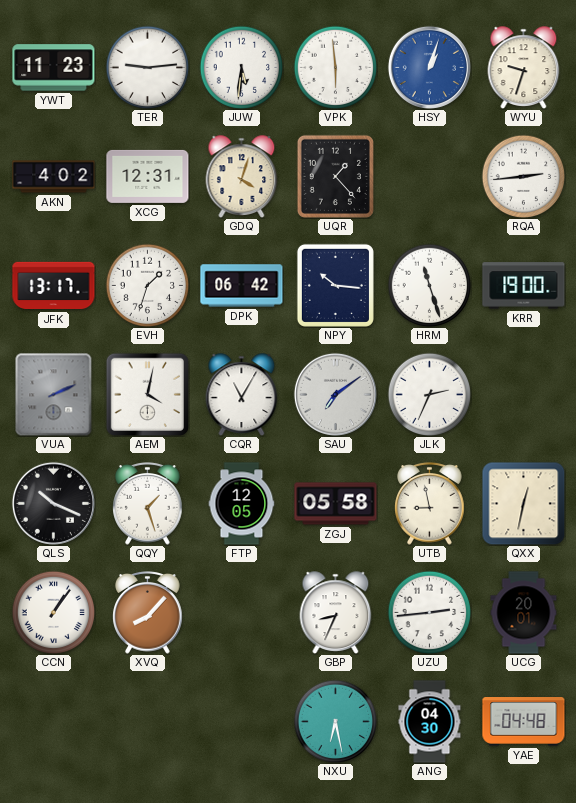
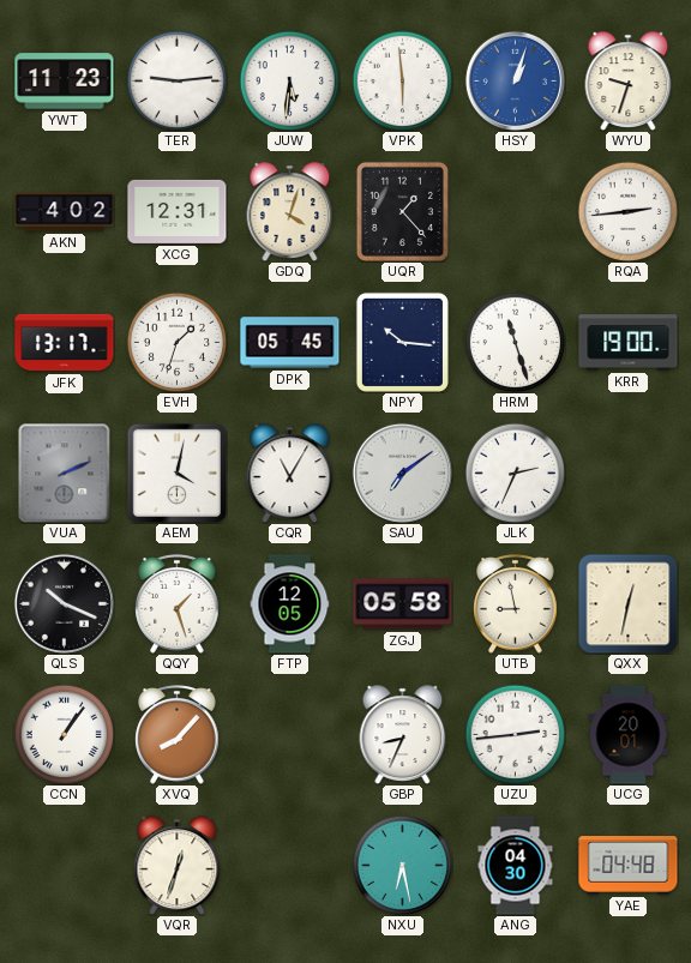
DPK: 06:42 -> 05:45 (290, 343)
VQR: none -> 12:33 (178, 866)
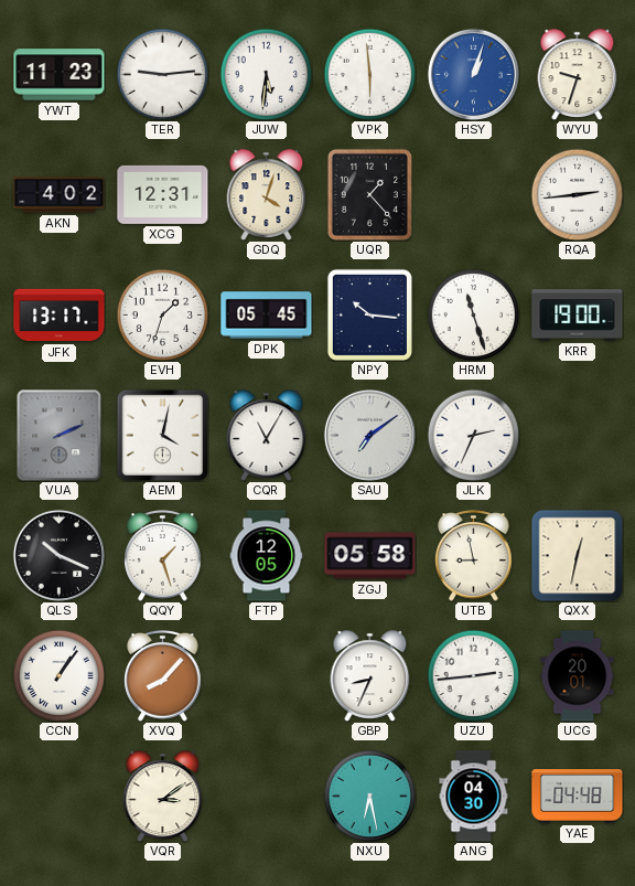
VQR: 12:33 -> 3:09 (163, 797)
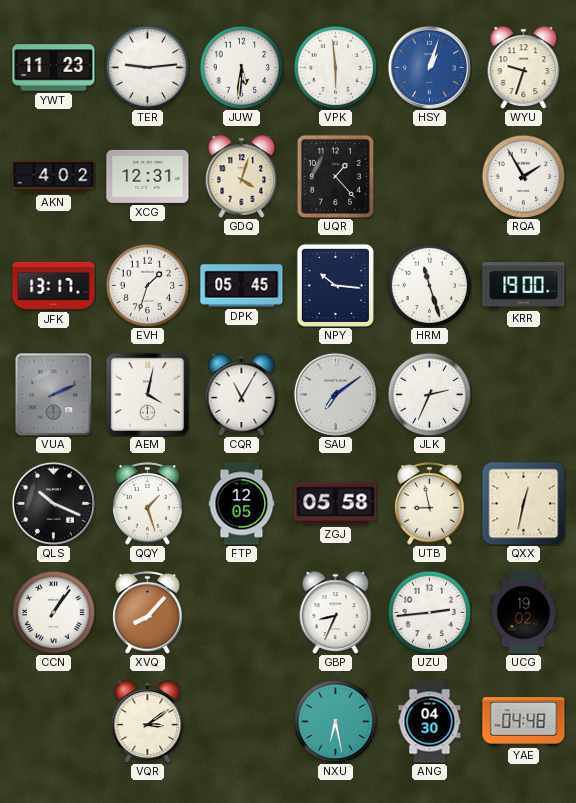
RQA: 2:44 -> 1:55 (523, 176)
UCG: 20:01 -> 19:02 (524, 613)
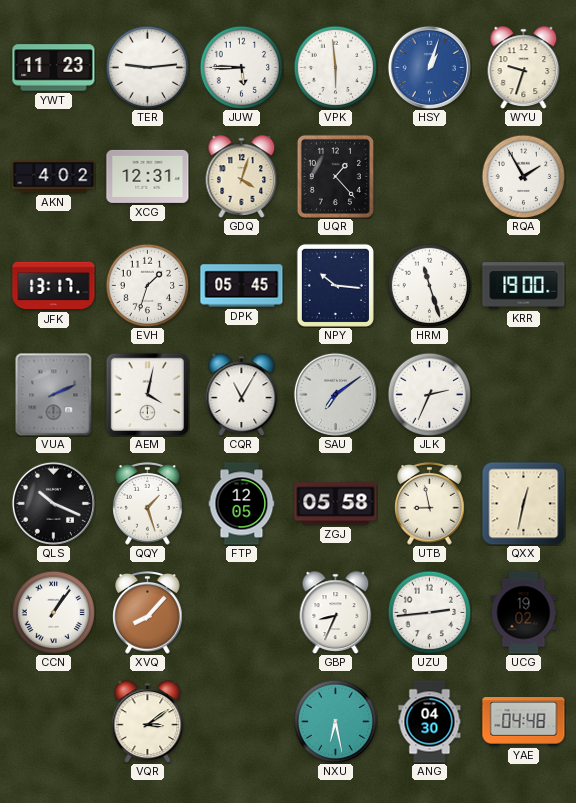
JUW: 5:31 -> 5:45 (241, 67)
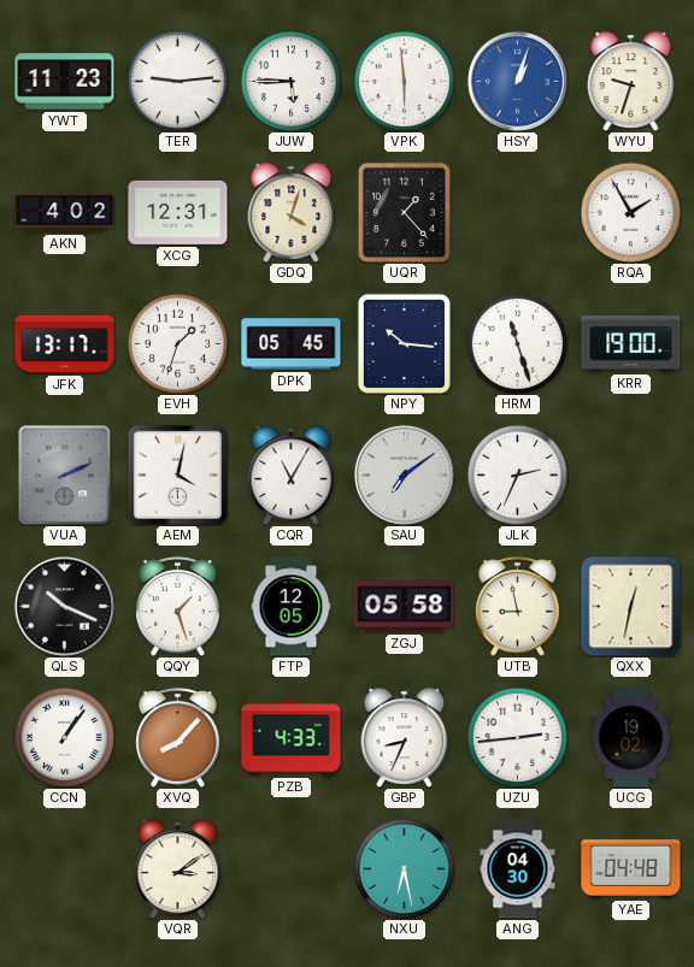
PZB: none -> 4:33 (292, 738)
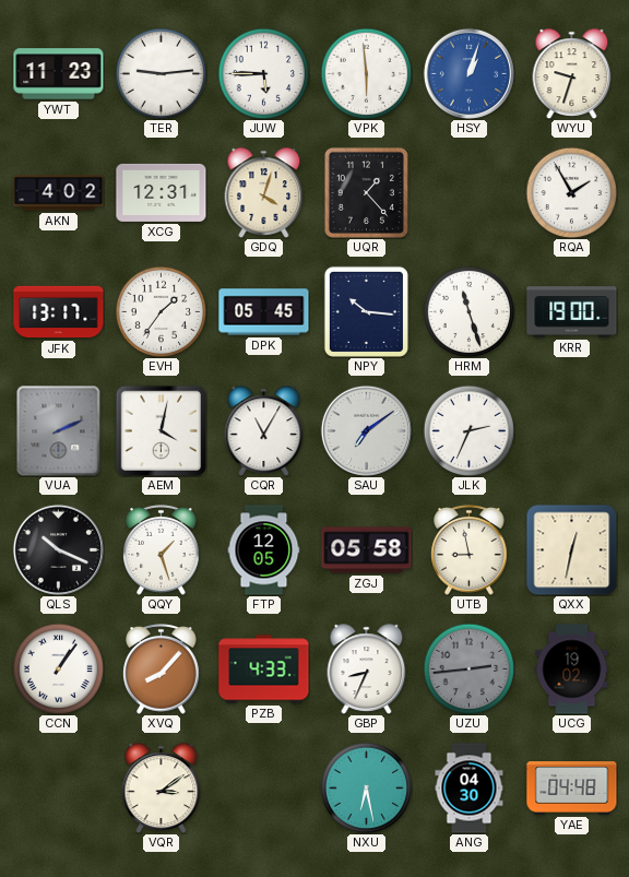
EVH: 1:33 -> 1:36 (161, 311)
UZU dial: white -> grey (468, 668)
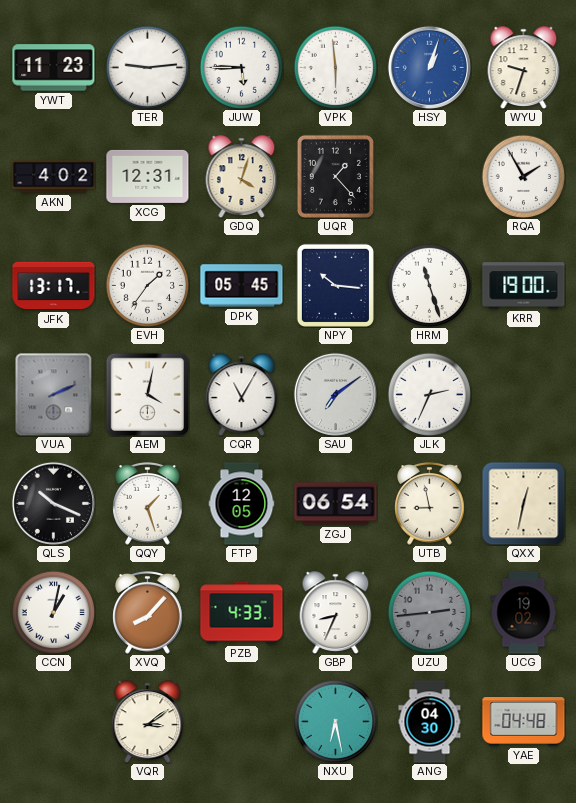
ZGJ: 05:58 -> 06:54 (336, 504)
CCN: 1:06 -> 1:02 (53, 612)
